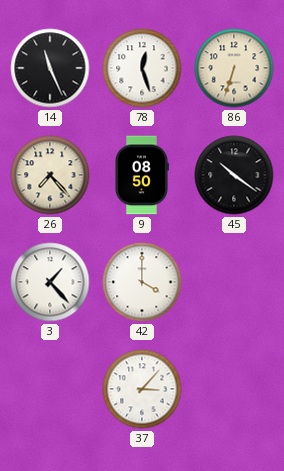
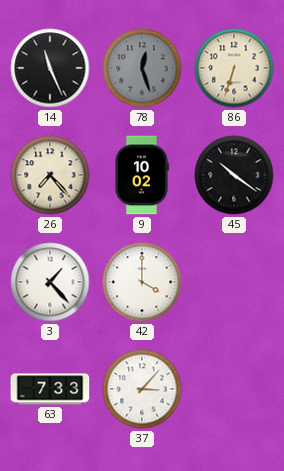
78 dial: white -> grey (142, 68)
9: 08:50 -> 10:02 (142, 175)
63: none -> 7:33 (50, 389)
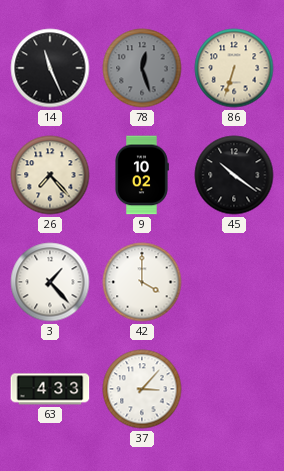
63: 7:33 -> 4:33 (50, 389)
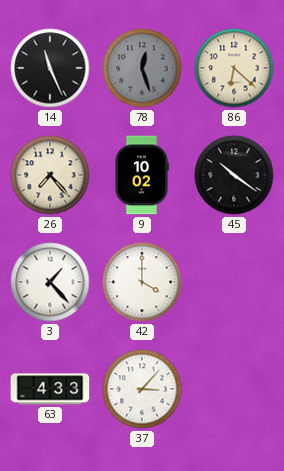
86: 6:33 -> 6:22 (234, 68)
